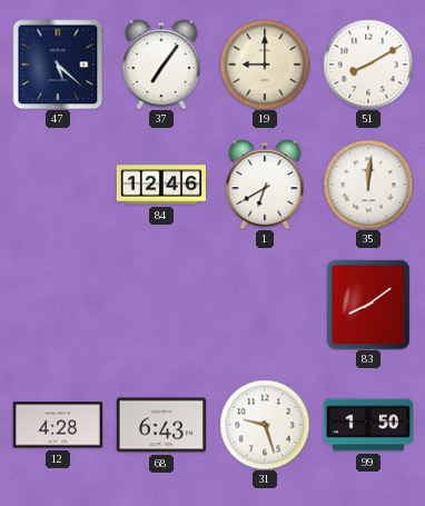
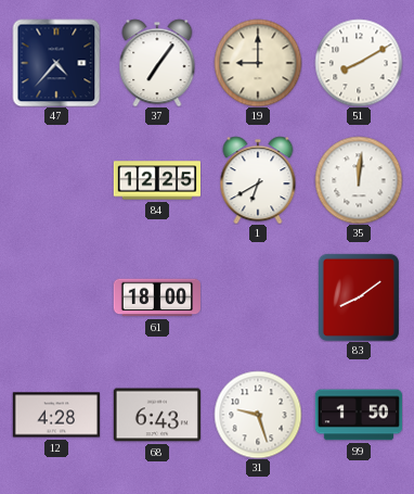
47: 5:22 -> 4:37 (56, 63)
84: 12:46 -> 12:25 (156, 180)
61: none -> 18:00 (156, 297)
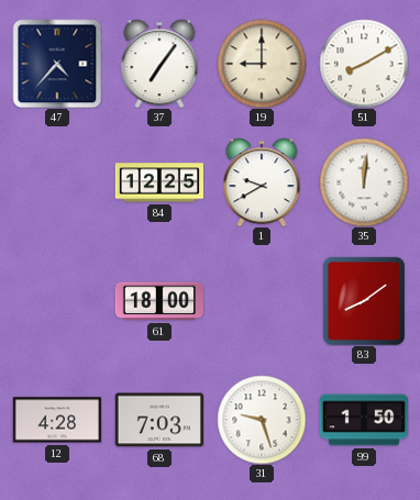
1: 6:40 -> 9:40 (262, 182)
68: 6:43 -> 7:03 (158, 420)
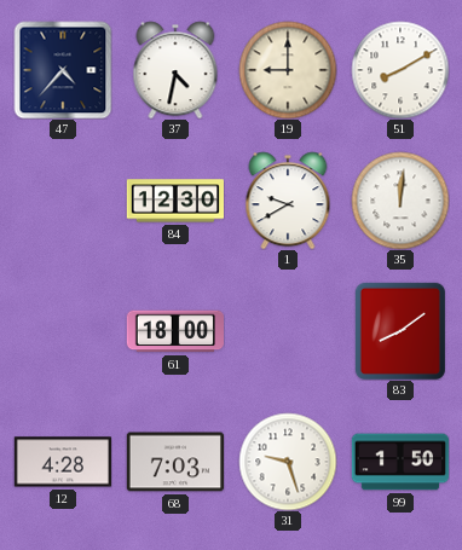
37: 7:06 -> 4:32 (175, 70)
84: 12:25 -> 12:30 (174, 201)
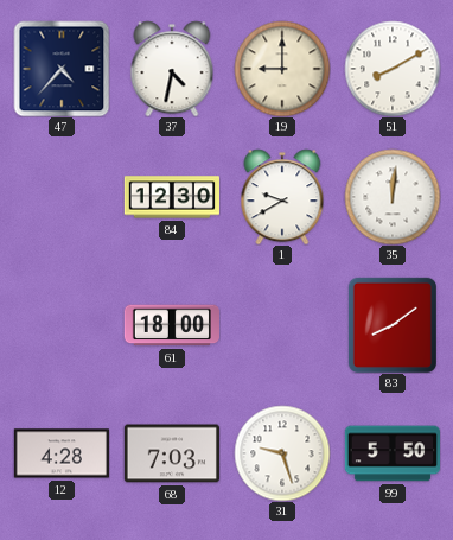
99: 1:50 -> 5:50 (391, 453)
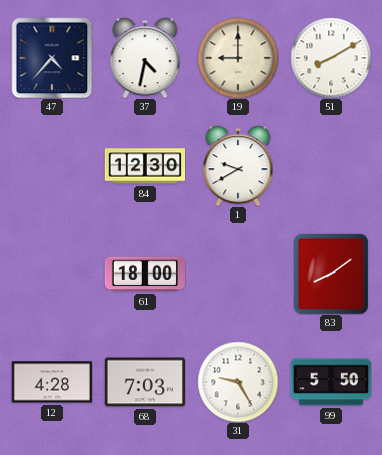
35: 12:01 -> none (393, 197)
31: 9:27 -> 9:25 (238, 382)
